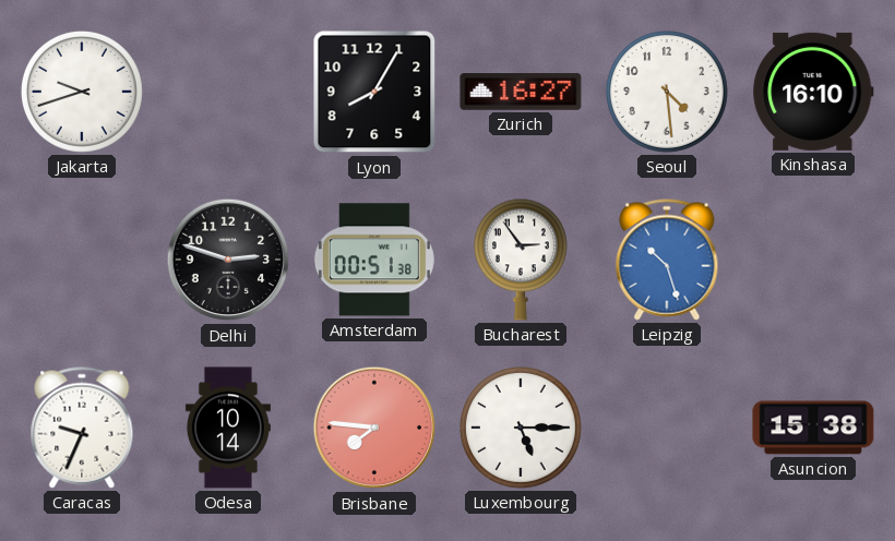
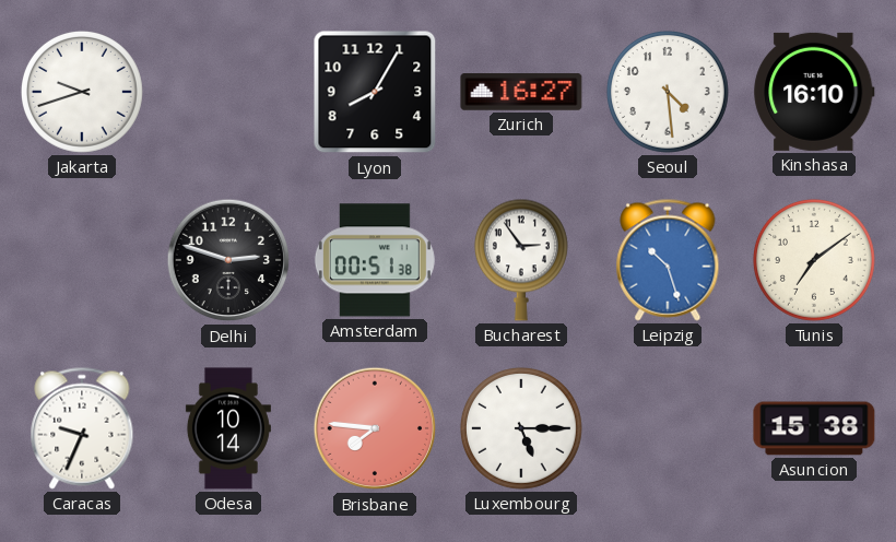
Tunis: none -> 7:09 (814, 260)
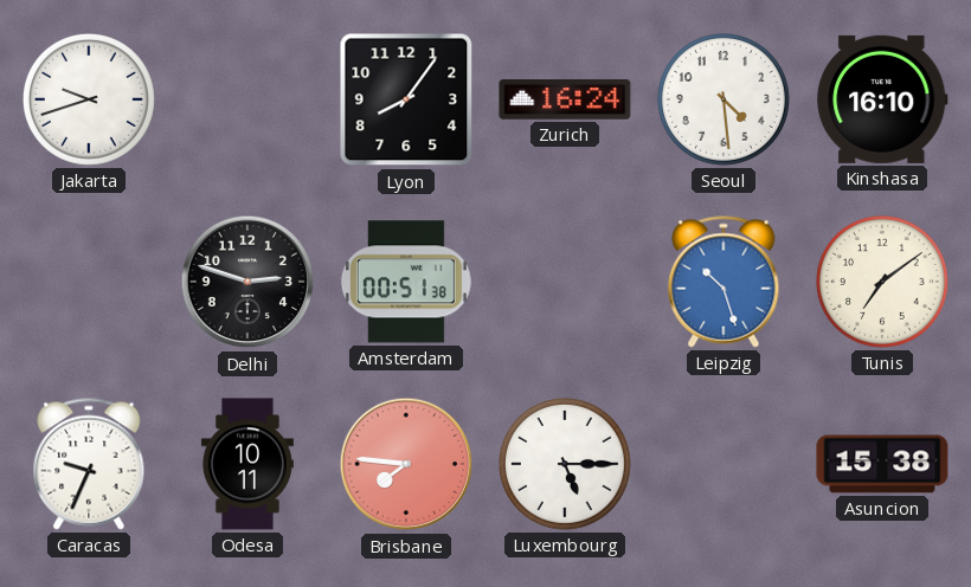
Lyon: 8:05 -> 8:06 (406, 99)
Zurich: 16:27 -> 16:24 (565, 99)
Bucharest: 2:54 -> none (521, 260)
Odesa: 10:14 -> 10:11 (247, 464)
